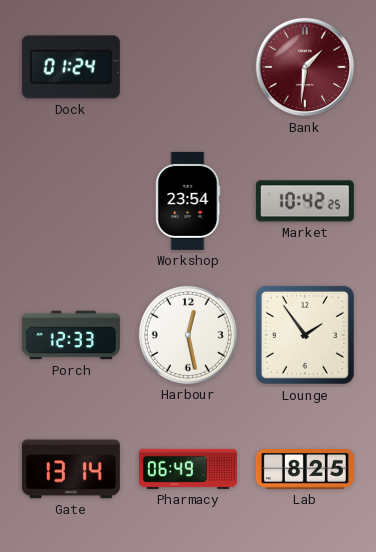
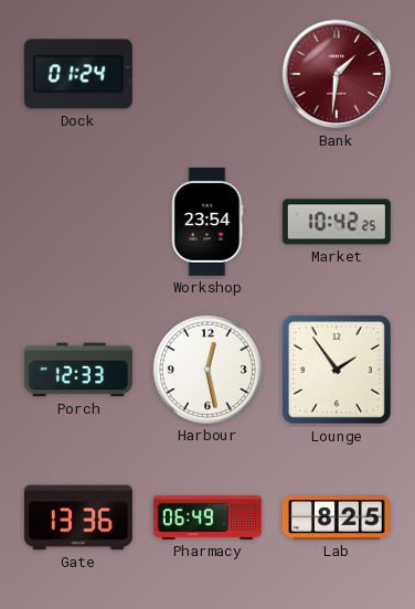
Gate: 13:14 -> 13:36 (78, 517)
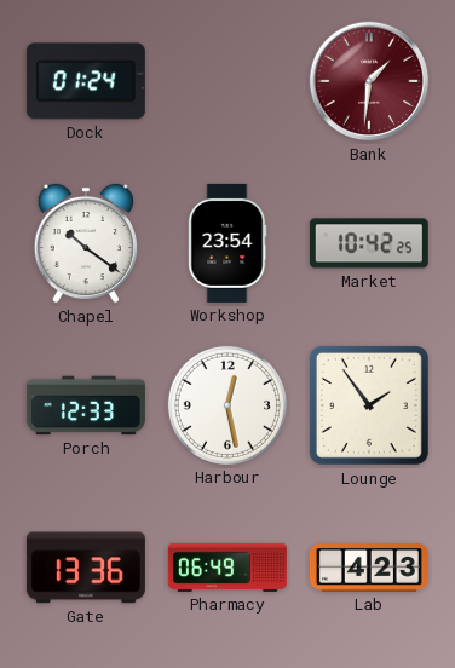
Chapel: none -> 10:21 (86, 243)
Lab: 8:25 -> 4:23 (369, 569)
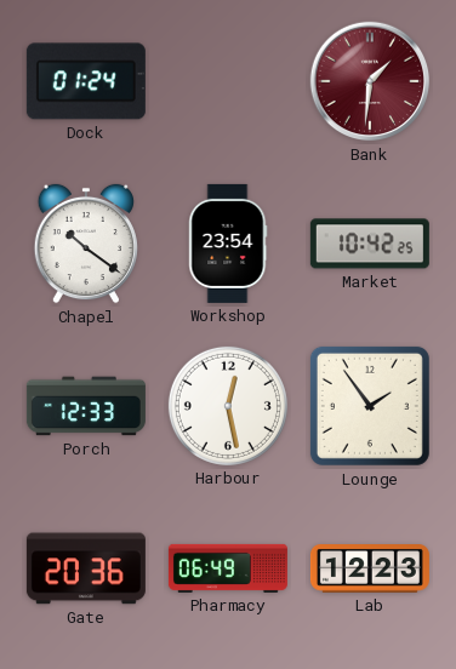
Gate: 13:36 -> 20:36 (86, 568)
Lab: 4:23 -> 12:23 (370, 570)
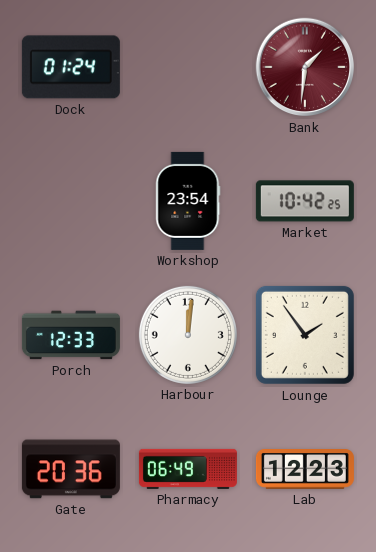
Chapel: 10:21 -> none (86, 244)
Harbour: 12:28 -> 12:01 (188, 335)
